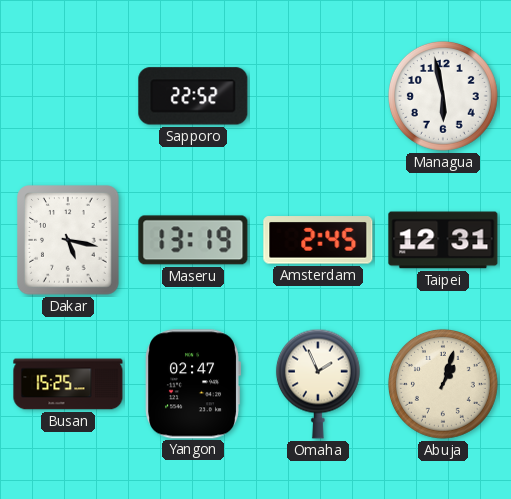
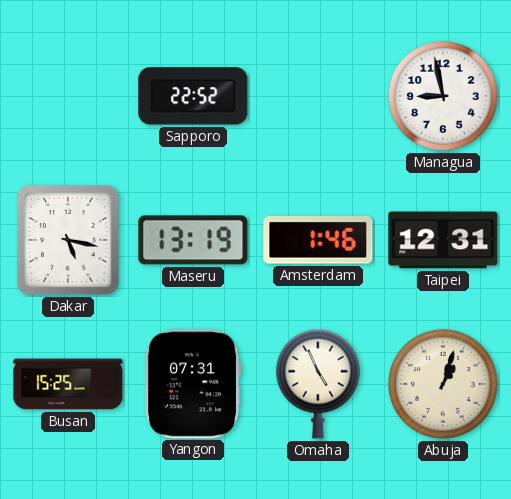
Managua: 5:58 -> 8:58 (443, 96)
Amsterdam: 2:45 -> 1:46 (318, 240)
Yangon: 02:47 -> 07:31 (193, 384)
Omaha: 1:56 -> 4:56 (318, 384)
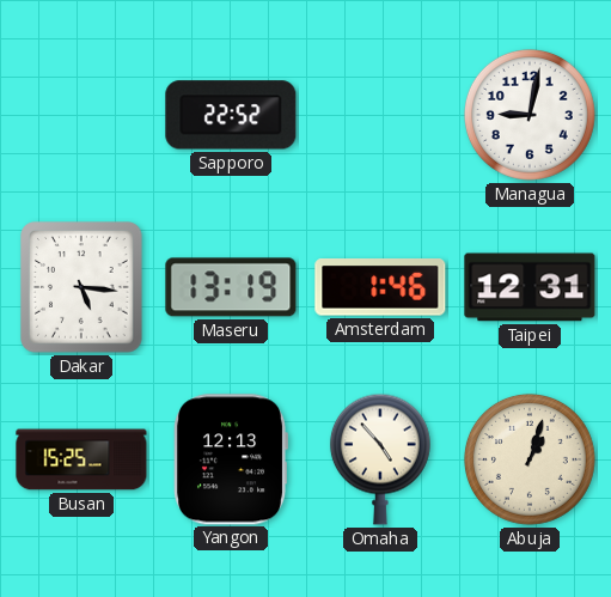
Managua: 8:58 -> 9:02 (530, 115)
Dakar: 5:17 -> 5:16 (81, 287)
Yangon: 07:31 -> 12:13 (231, 459)
Omaha: 4:56 -> 4:53 (380, 459)
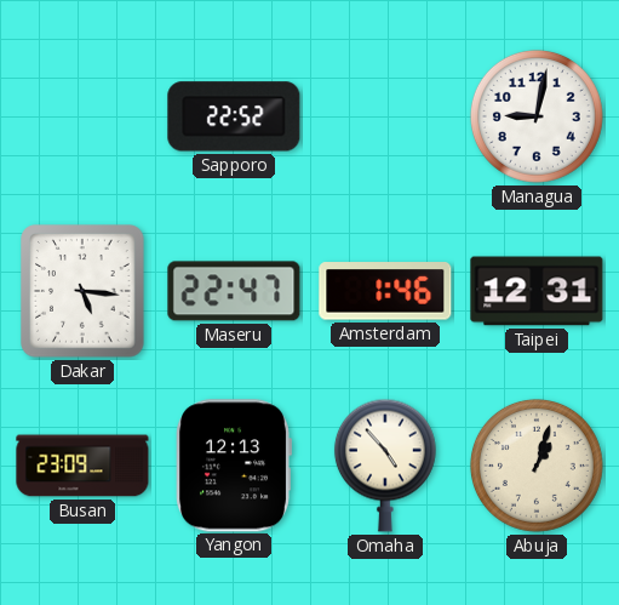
Maseru: 13:19 -> 22:47 (234, 291)
Busan: 15:25 -> 23:09 (82, 466)
